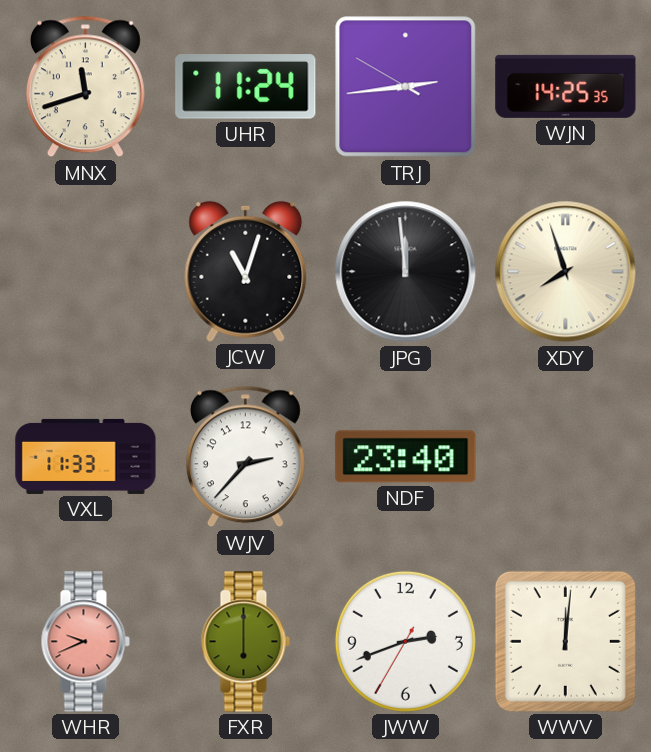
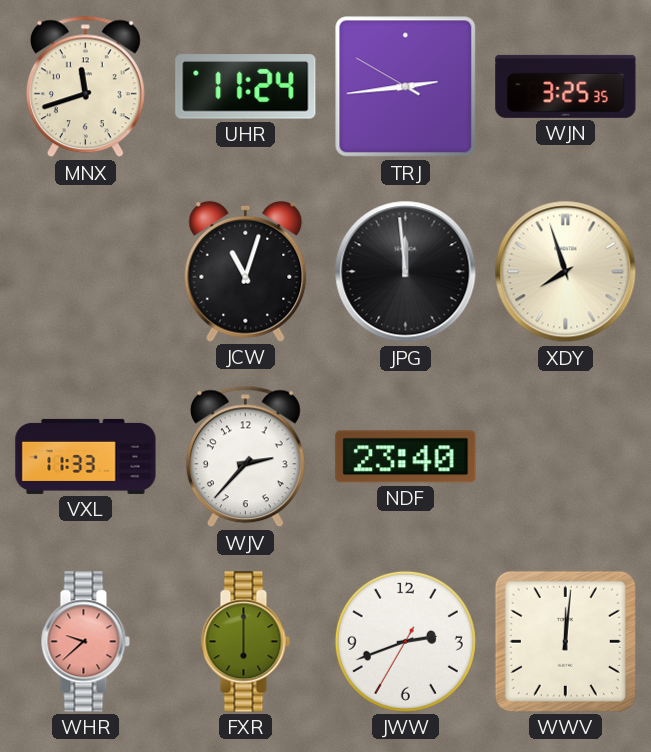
WJN: 14:25 -> 3:25 (566, 86)
WHR: 9:41 -> 9:38 (85, 642)
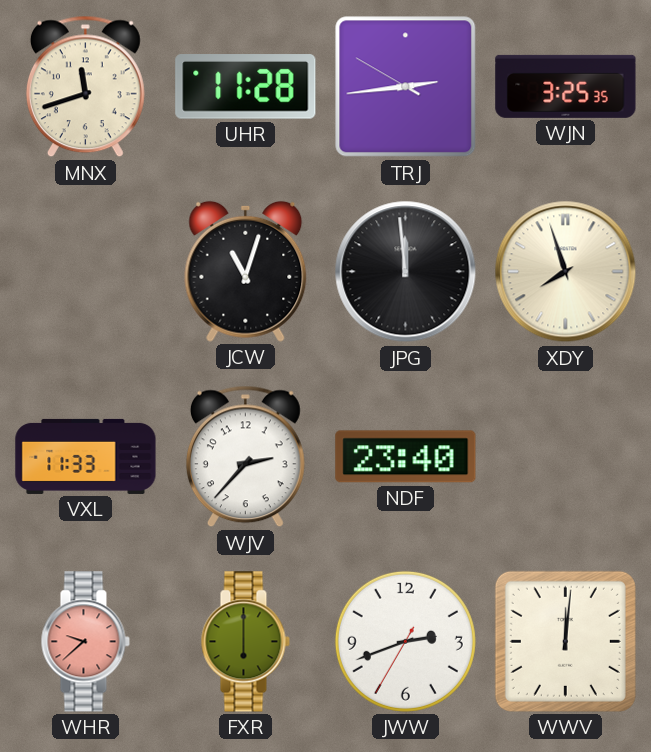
UHR: 11:24 -> 11:28 (246, 87)
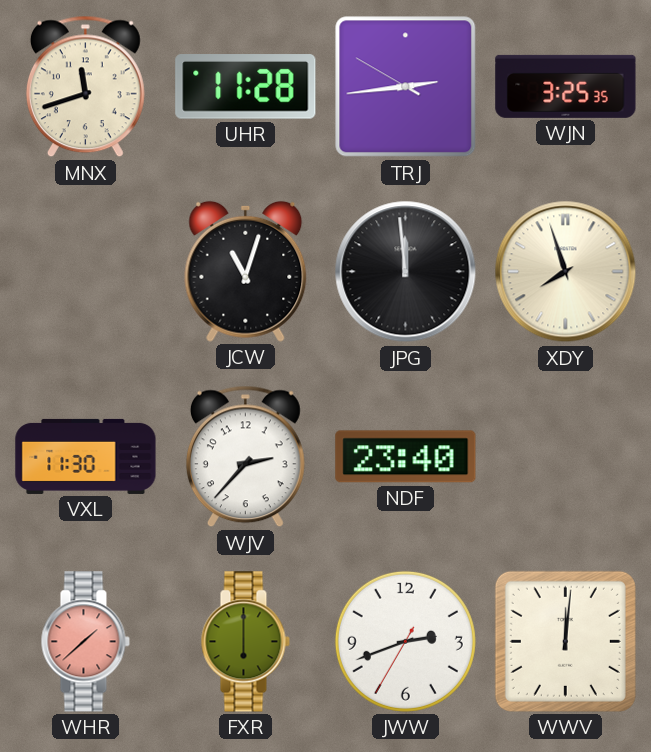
VXL: 11:33 -> 11:30 (86, 456)
WHR: 9:38 -> 1:38 (85, 642)
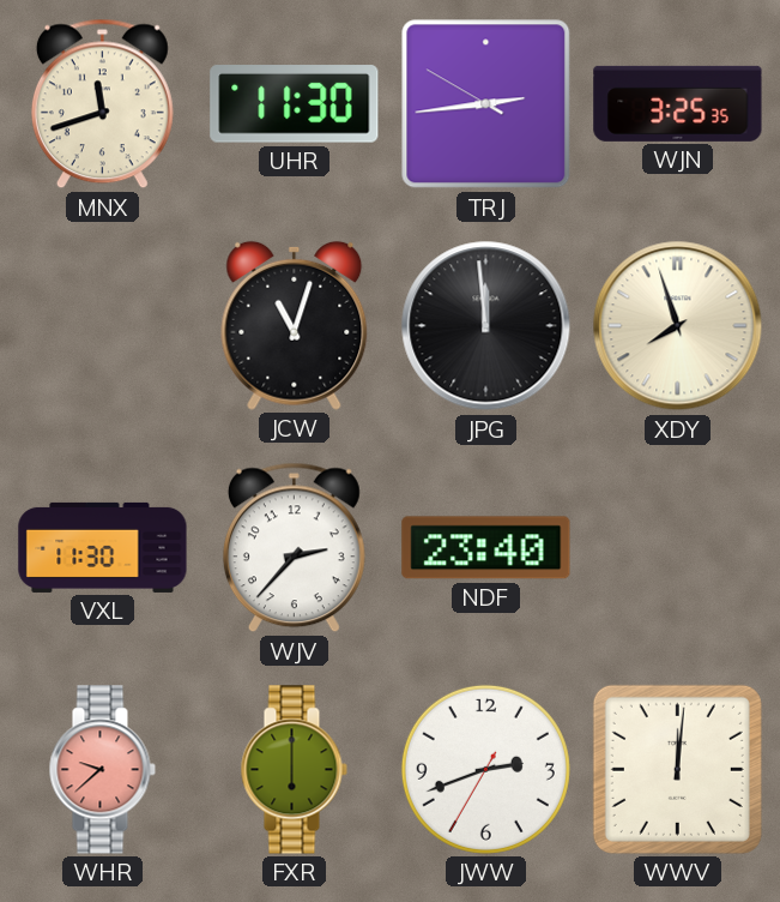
UHR: 11:28 -> 11:30 (295, 104)
WHR: 1:38 -> 9:38 (102, 770)
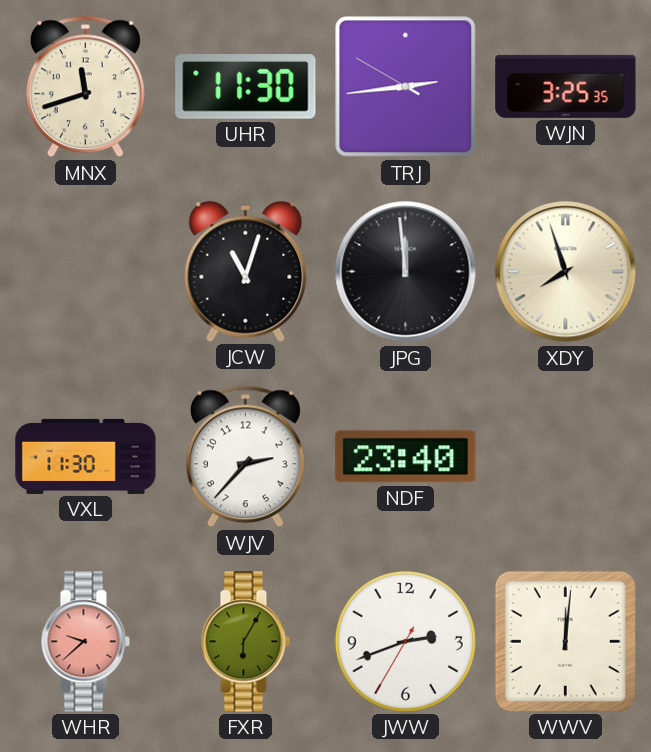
FXR: 6:00 -> 6:05 (245, 642)
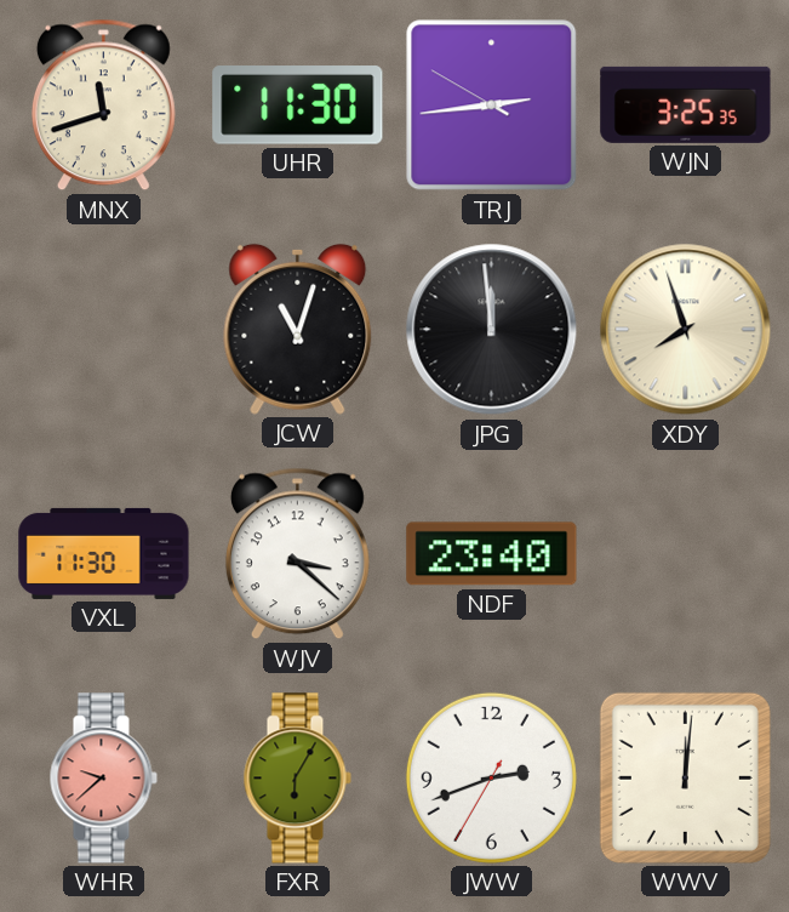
WJV: 2:37 -> 3:22 (297, 554)
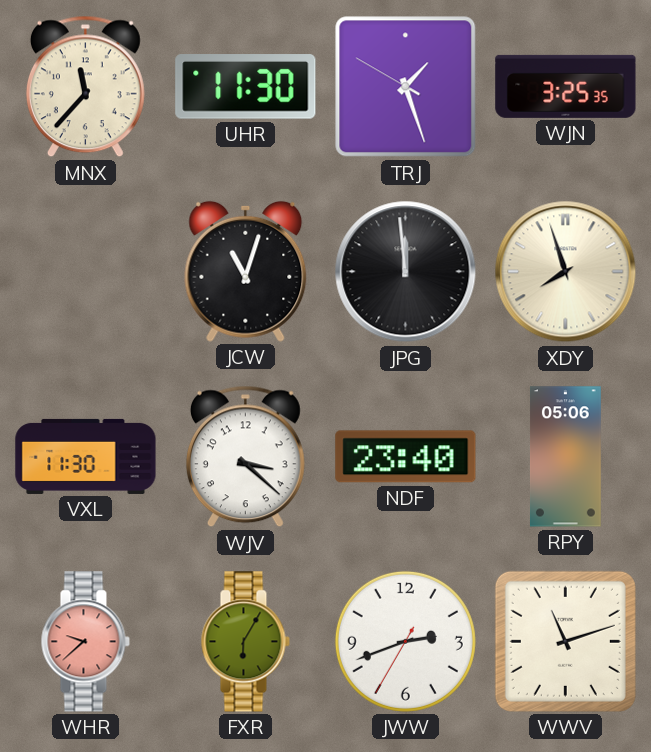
MNX: 11:42 -> 11:37 (85, 87)
TRJ: 2:43 -> 1:26 (406, 87)
RPY: none -> 05:06 (565, 457)
WWV: 12:01 -> 11:12 (565, 641)
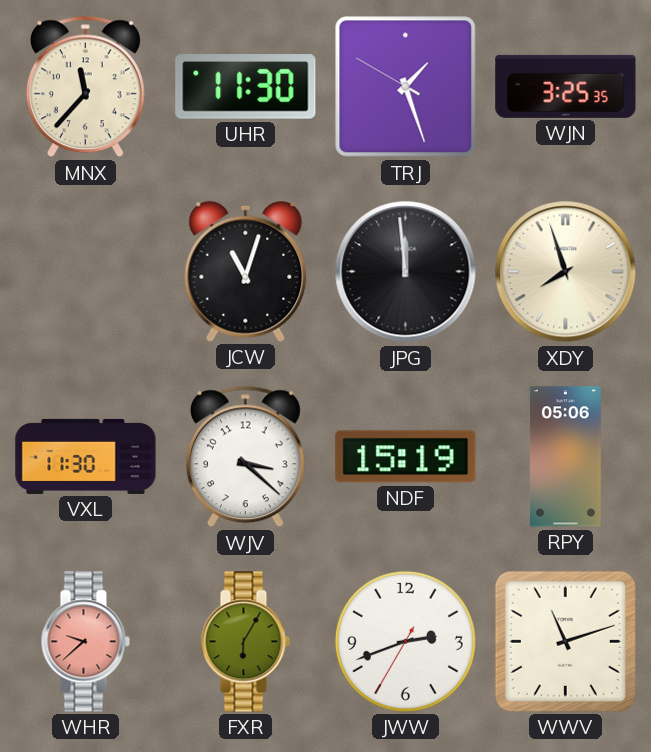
NDF: 23:40 -> 15:19 (406, 457)
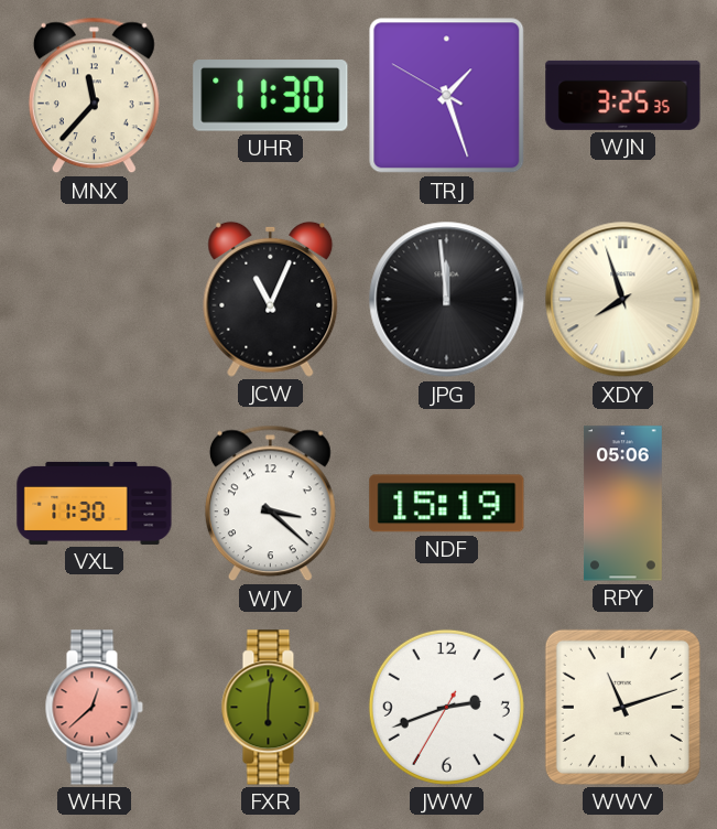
JCW: 11:03 -> 11:04 (271, 299)
WHR: 9:38 -> 12:38 (94, 708)
FXR: 6:05 -> 6:01 (270, 708)
